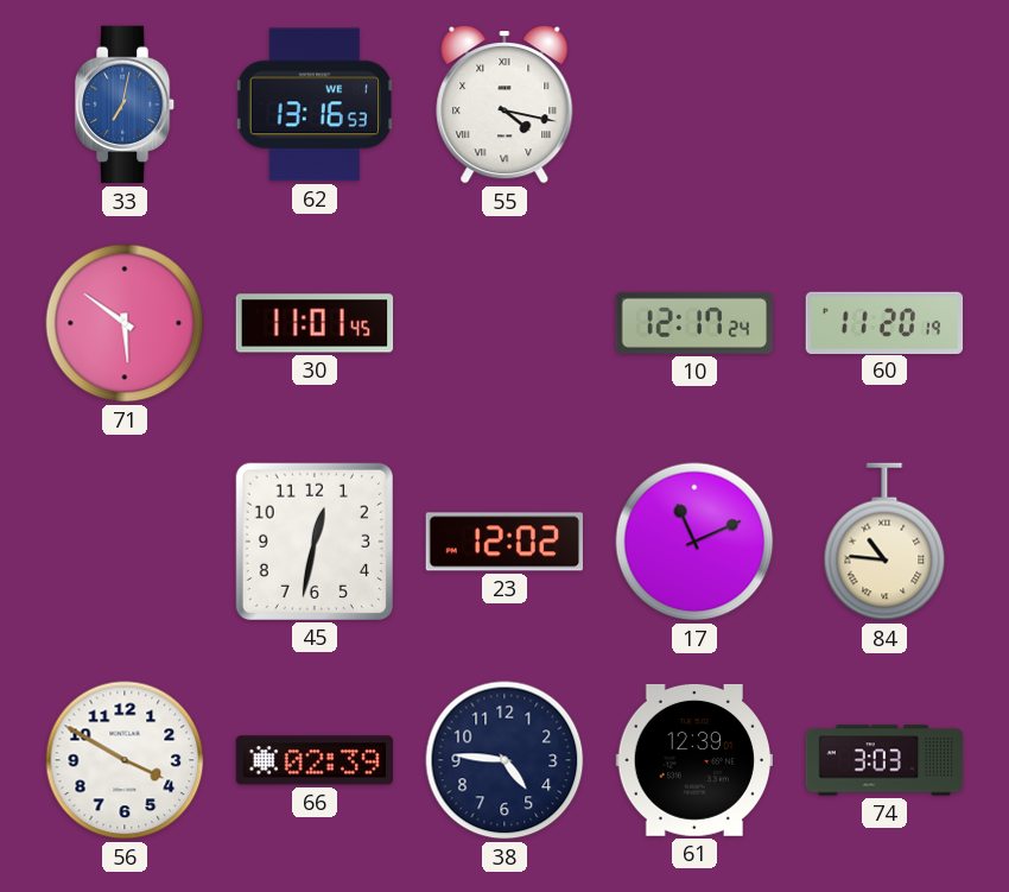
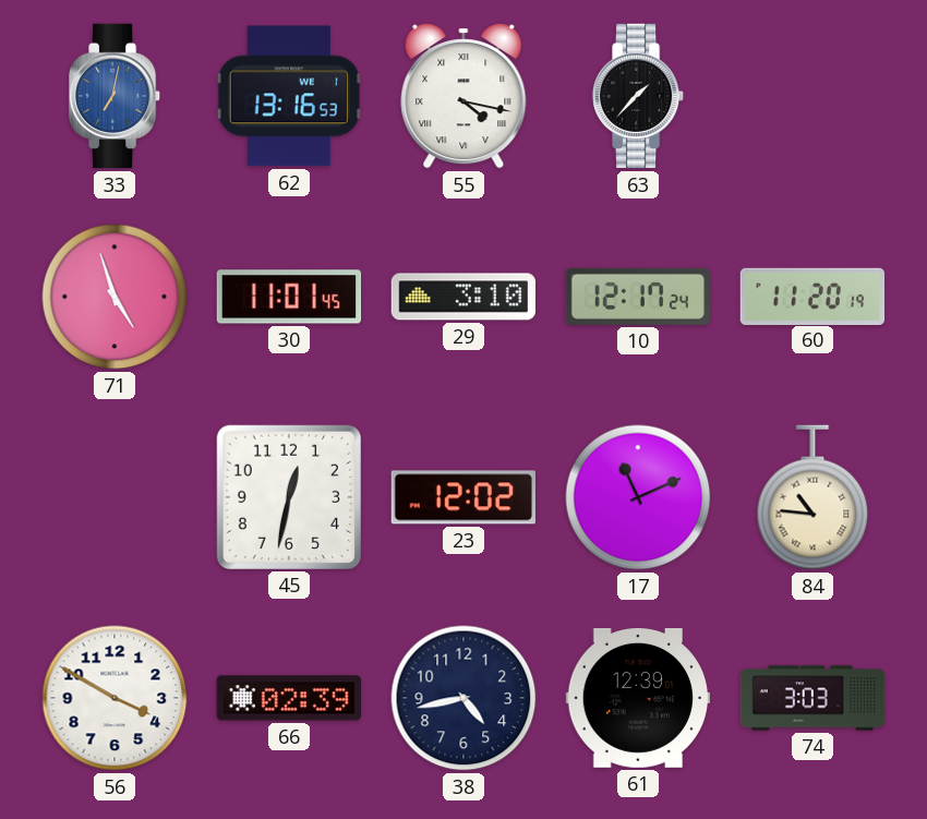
63: none -> 1:37 (638, 96)
71: 5:51 -> 4:57 (115, 297)
29: none -> 3:10 (462, 297)
38: 4:46 -> 4:43 (463, 698)
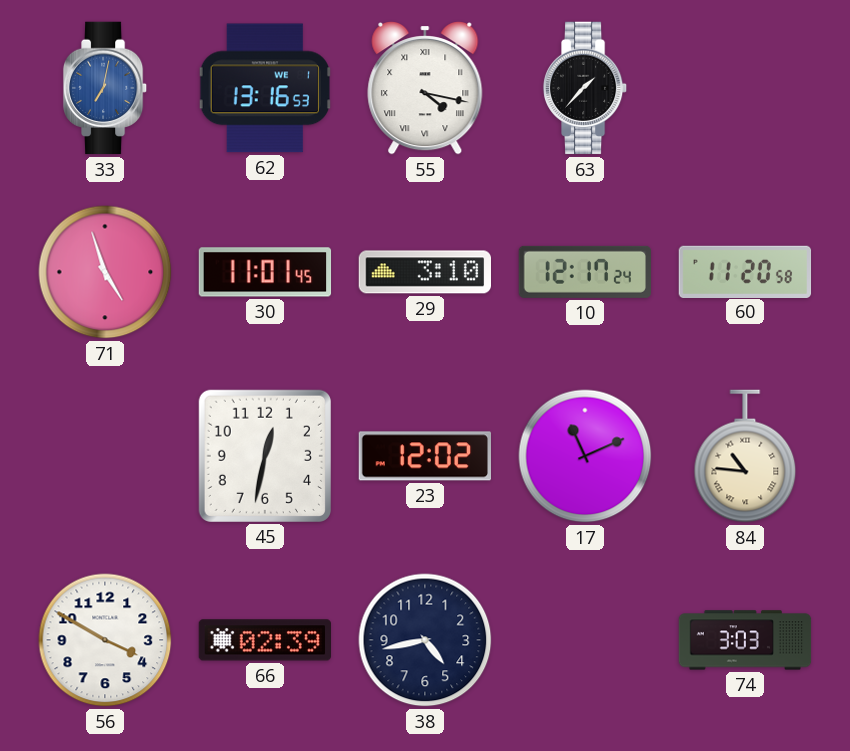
60: 11:20:19 -> 11:20:58 (745, 271)
61: 12:39 -> none (637, 698)
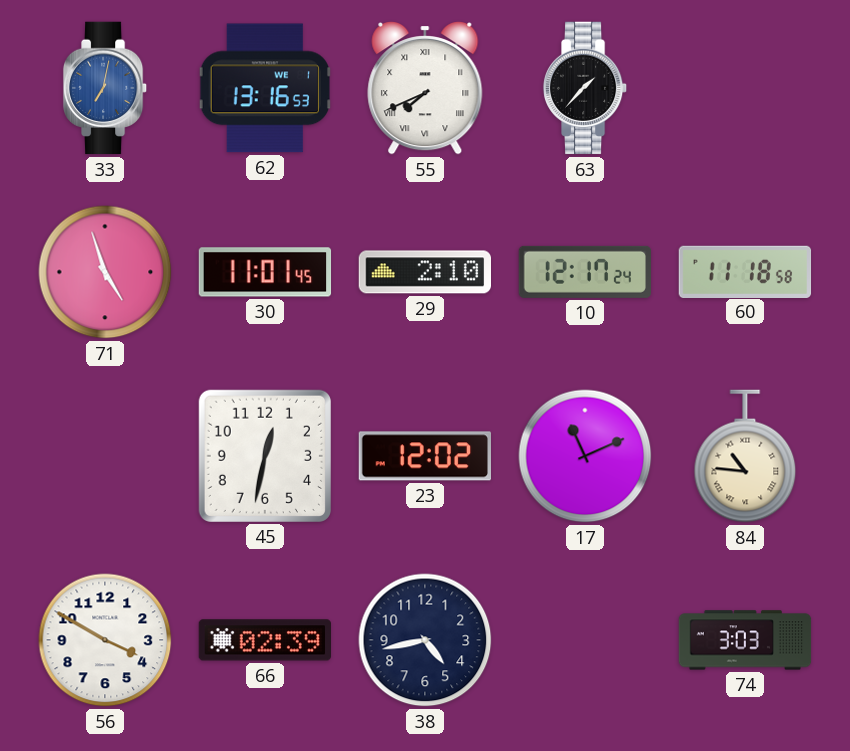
55: 4:17 -> 7:41 (425, 89)
29: 3:10 -> 2:10 (424, 272)
60: 11:20 -> 11:18 (745, 271)
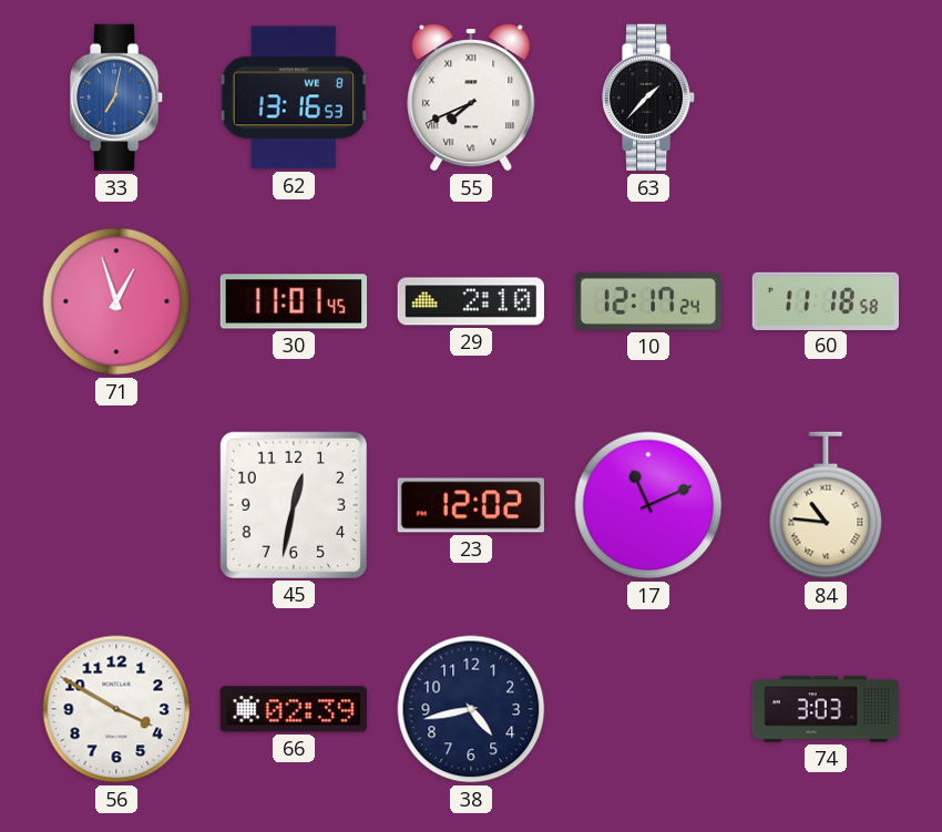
62 date: WE 1 -> WE 8 (294, 97)
71: 4:57 -> 12:57 (116, 301)
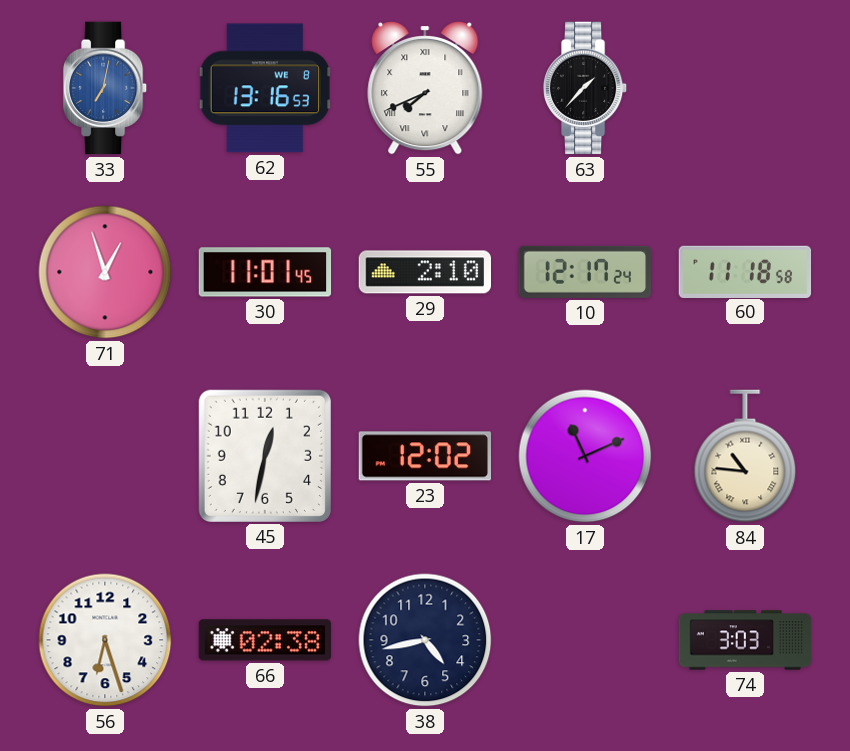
56: 3:50 -> 6:27 (105, 640)
66: 02:39 -> 02:38 (264, 640)
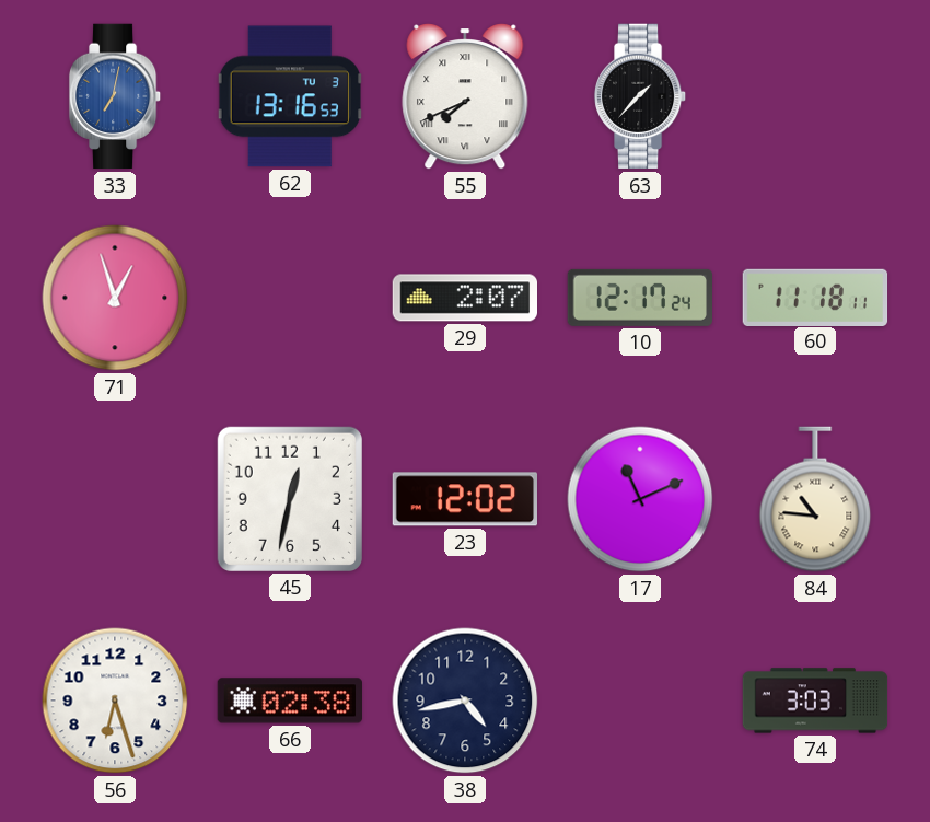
62 date: WE 8 -> TU 3 (290, 96)
30: 11:01 -> none (265, 272)
29: 2:10 -> 2:07 (464, 298)
60: 11:18:58 -> 11:18:11 (815, 297)
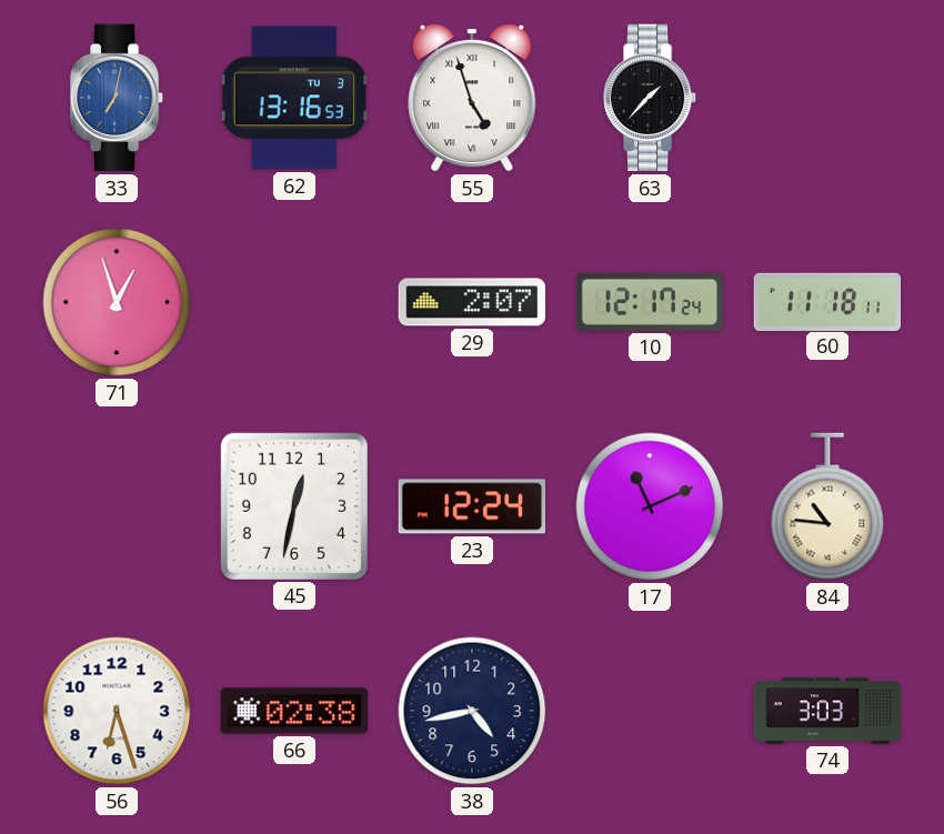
55: 7:41 -> 4:57 (472, 99)
23: 12:02 -> 12:24 (471, 506)
